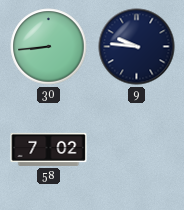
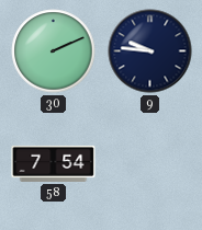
30: 8:44 -> 2:11 (54, 51)
58: 7:02 -> 7:54 (54, 163)
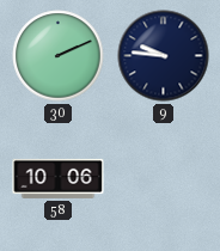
58: 7:54 -> 10:06 (59, 178)
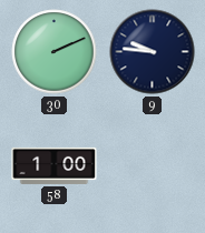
58: 10:06 -> 1:00 (55, 165)
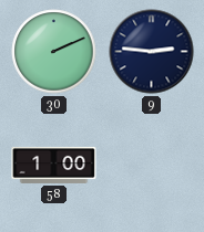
9: 9:46 -> 2:46 (152, 52)
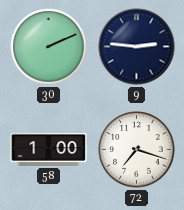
72: none -> 7:18 (137, 150)
